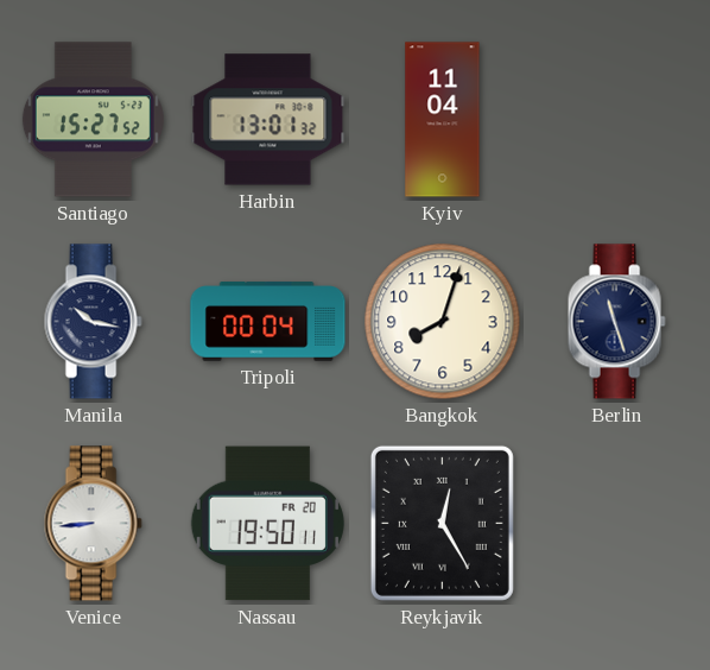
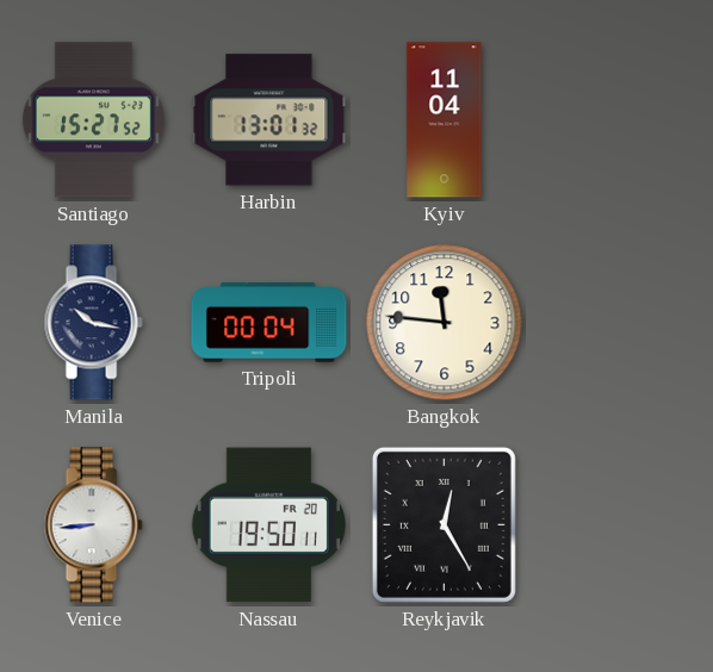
Bangkok: 8:03 -> 11:46 (445, 323)
Berlin: 11:27 -> none (616, 322)
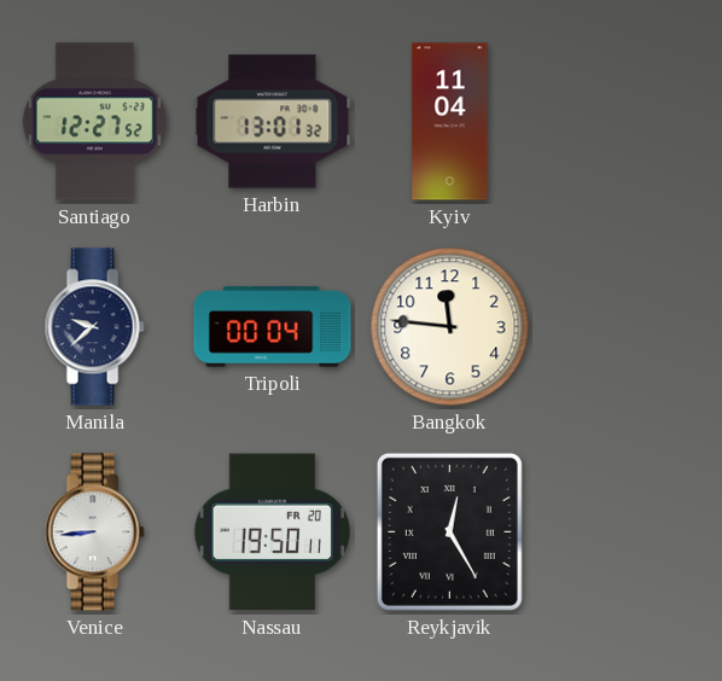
Santiago: 15:27 -> 12:27 (94, 122)
Manila: 10:17 -> 9:38 (94, 327)
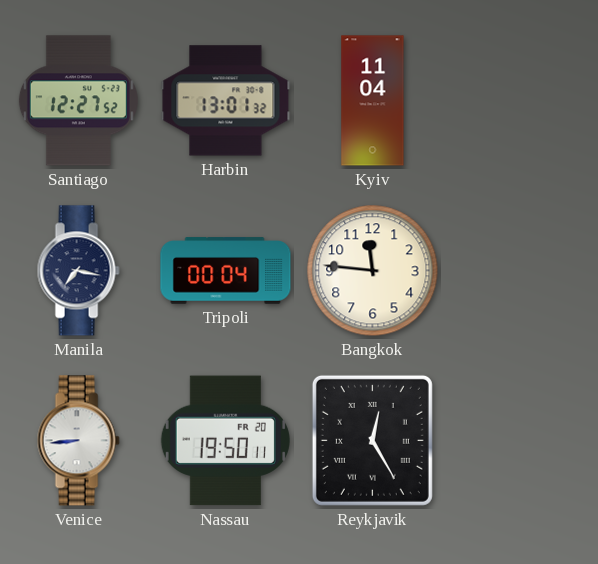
Manila: 9:38 -> 7:17 (78, 271)
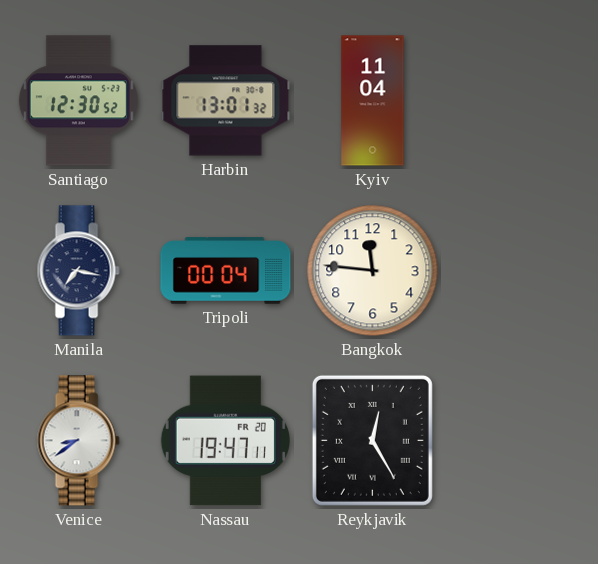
Santiago: 12:27 -> 12:30 (78, 101)
Venice: 8:44 -> 8:39 (78, 441)
Nassau: 19:50 -> 19:47 (225, 441)
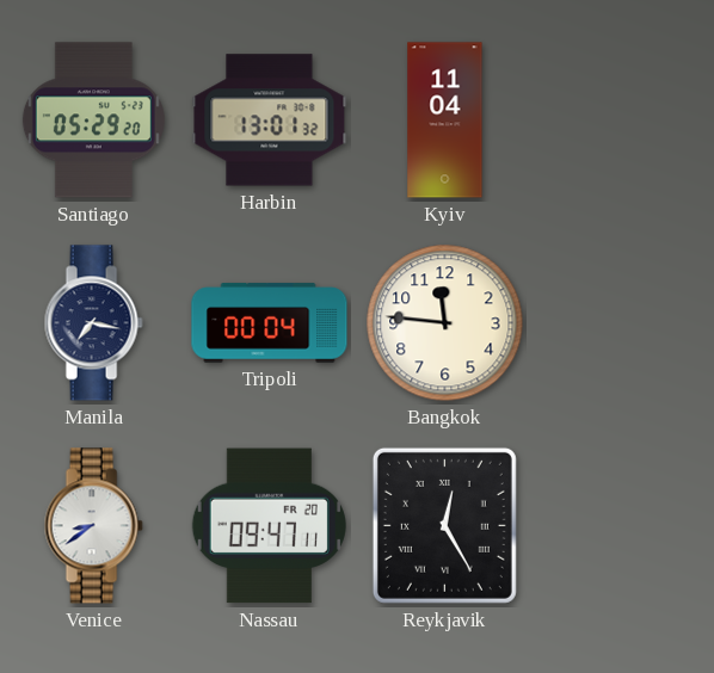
Santiago: 12:30 -> 05:29 (93, 121)
Nassau: 19:47 -> 09:47 (269, 526)
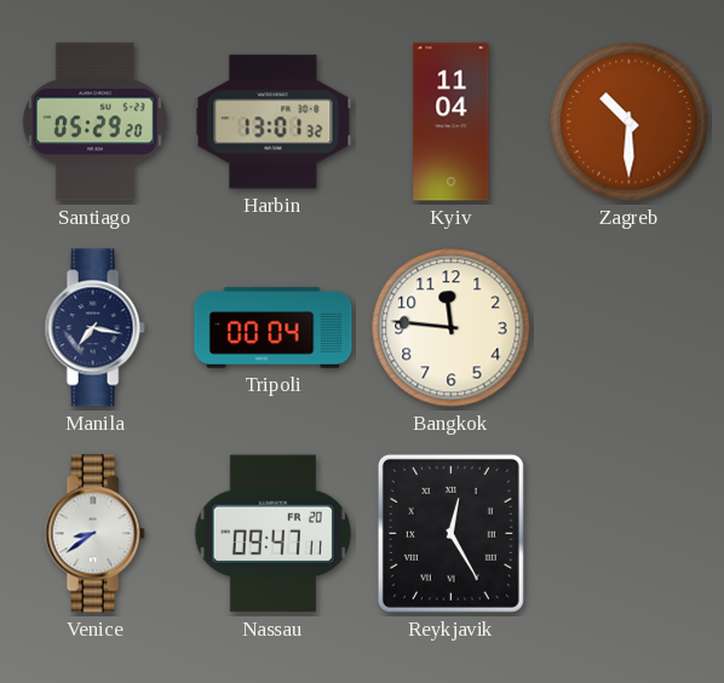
Zagreb: none -> 10:30 (630, 122)
